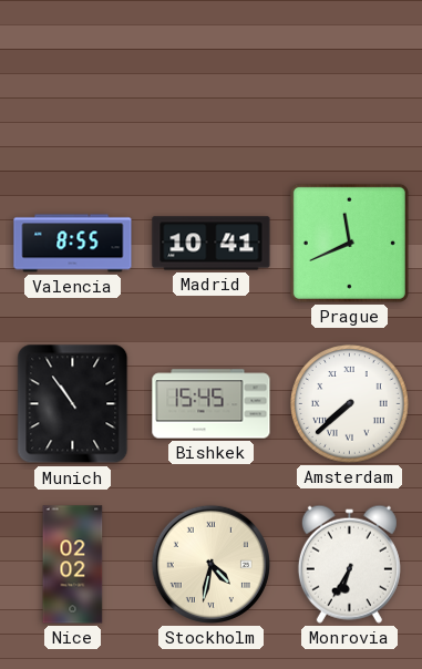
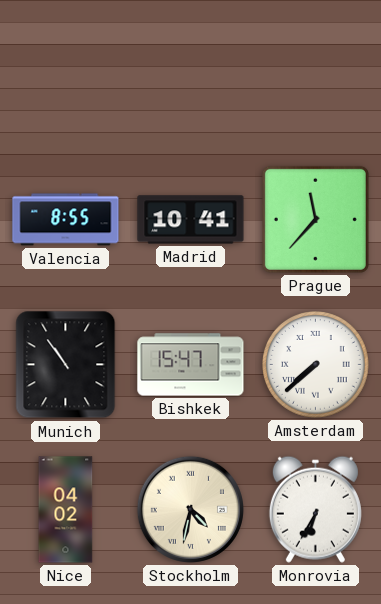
Prague: 11:41 -> 11:37 (315, 219)
Bishkek: 15:45 -> 15:47 (191, 365)
Nice: 02:02 -> 04:02 (66, 510)
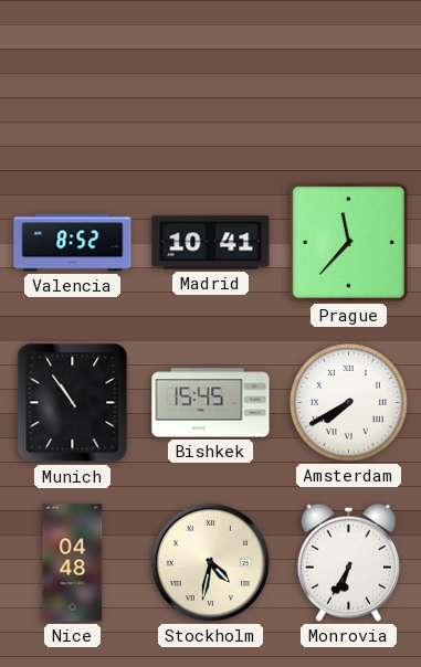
Valencia: 8:55 -> 8:52 (73, 243)
Bishkek: 15:47 -> 15:45 (211, 403)
Amsterdam: 7:38 -> 7:40 (349, 403)
Nice: 04:02 -> 04:48 (73, 563)
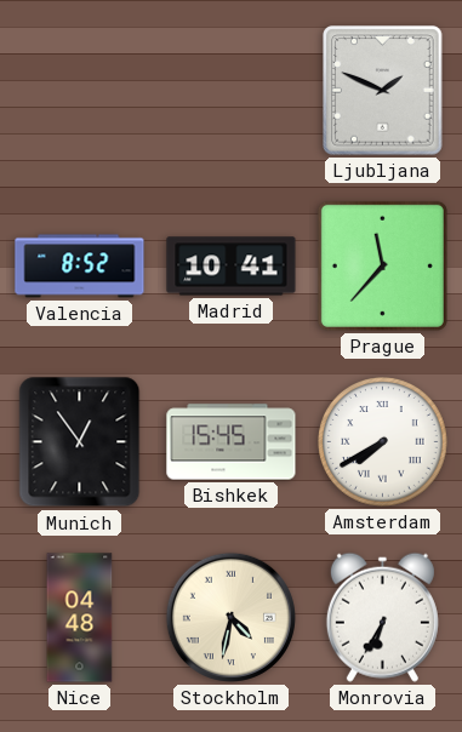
Ljubljana: none -> 1:49 (383, 91)
Munich: 10:54 -> 12:54 (80, 442)
